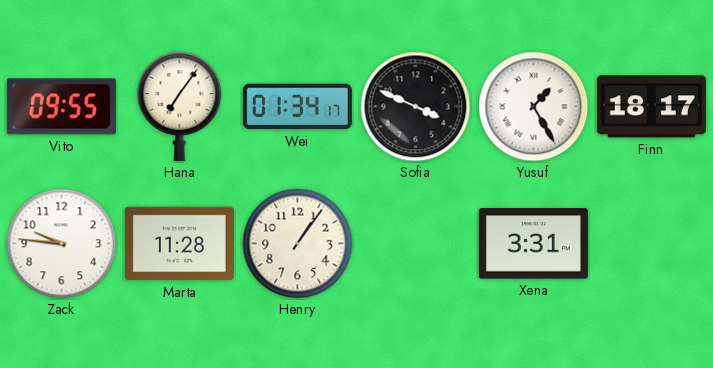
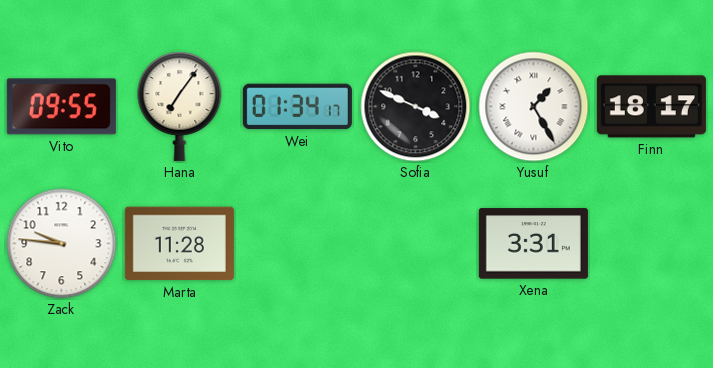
Henry: 1:06 -> none (298, 244)
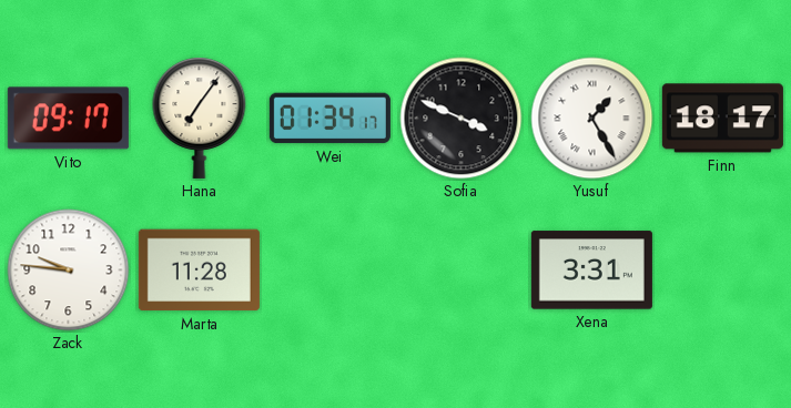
Vito: 09:55 -> 09:17 (68, 119)
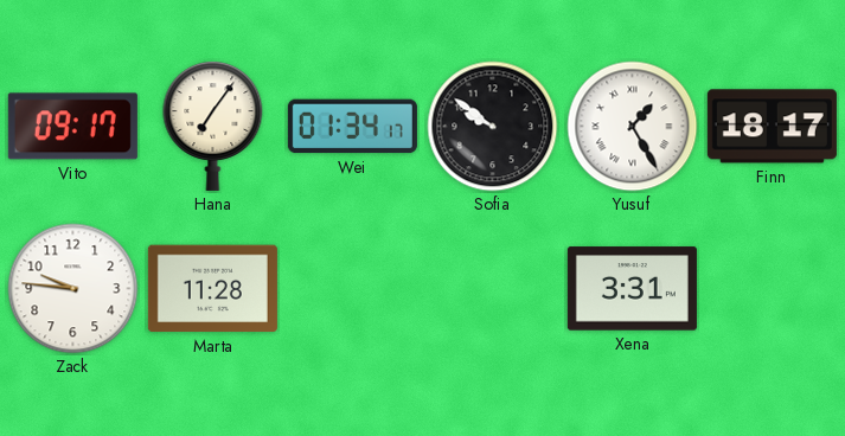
Sofia: 3:49 -> 9:51 (493, 127)
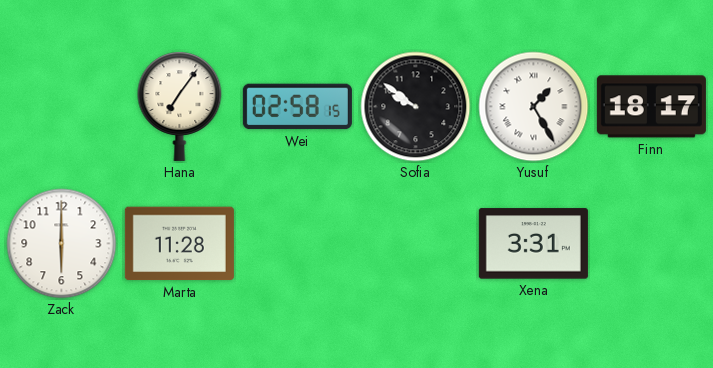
Vito: 09:17 -> none (72, 127)
Wei: 01:34 -> 02:58 (297, 107)
Zack: 9:46 -> 6:00 (62, 244)
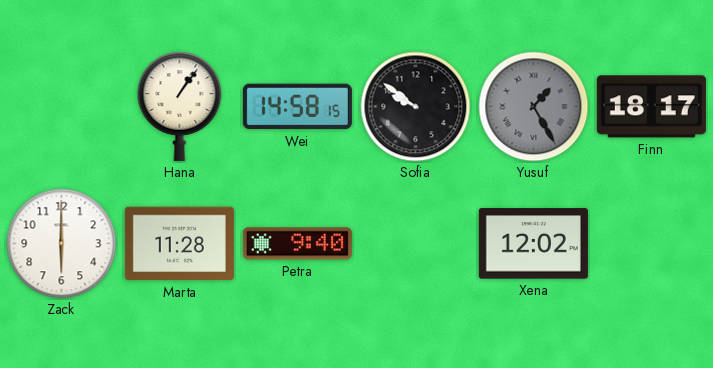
Hana: 7:06 -> 1:06 (180, 106)
Wei: 02:58 -> 14:58 (297, 107)
Yusuf dial: white -> grey (534, 107)
Petra: none -> 9:40 (297, 244)
Xena: 3:31 -> 12:02 (533, 244)
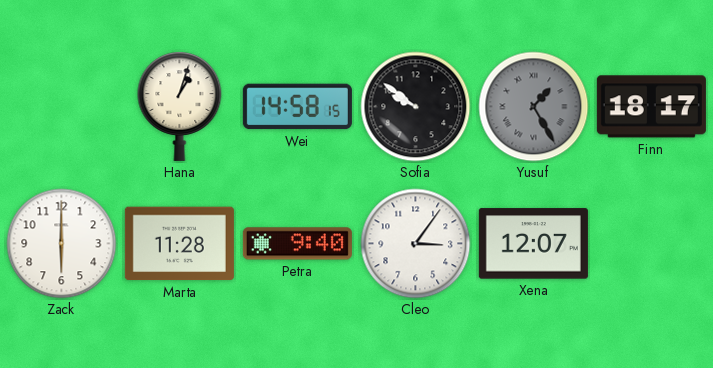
Hana: 1:06 -> 1:03 (180, 106)
Cleo: none -> 3:06 (416, 244)
Xena: 12:02 -> 12:07 (533, 244)
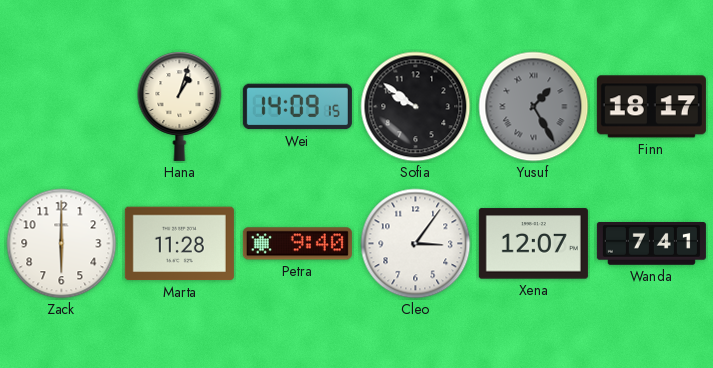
Wei: 14:58 -> 14:09 (297, 107)
Wanda: none -> 7:41 (651, 244)
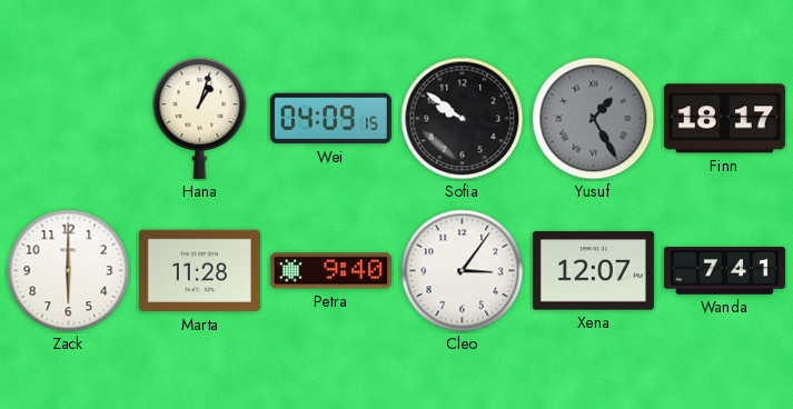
Wei: 14:09 -> 04:09 (330, 119)
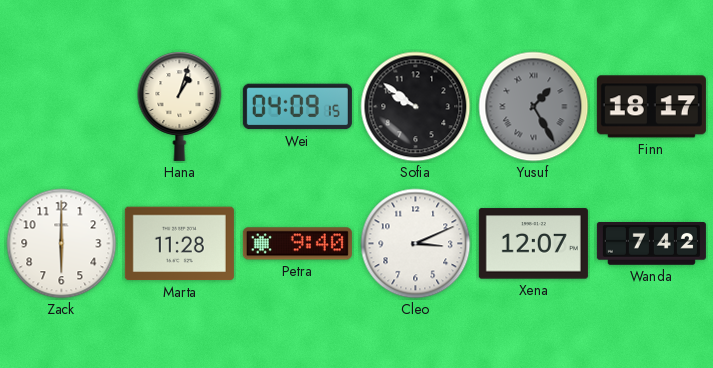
Cleo: 3:06 -> 3:11 (416, 244)
Wanda: 7:41 -> 7:42 (651, 244)
